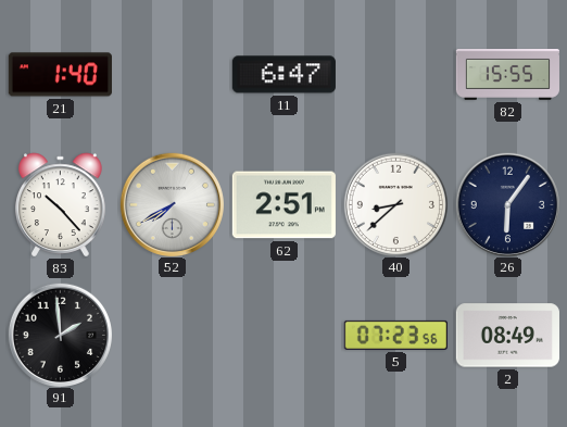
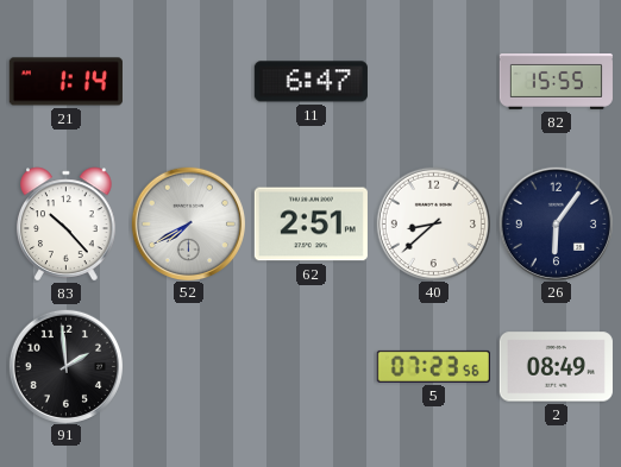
21: 1:40 -> 1:14 (65, 82)
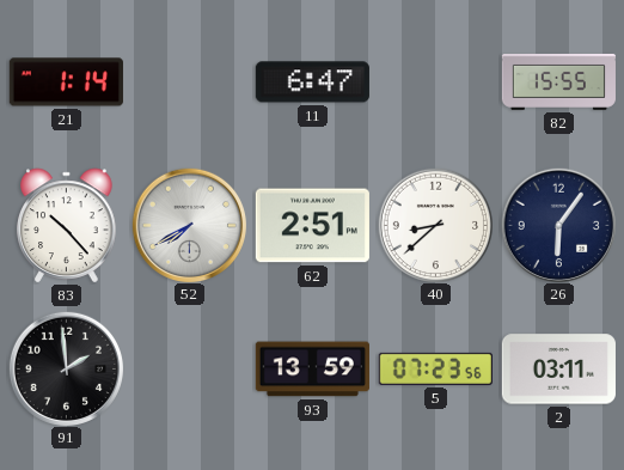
93: none -> 13:59 (312, 370)
2: 08:49 -> 03:11 (558, 370)
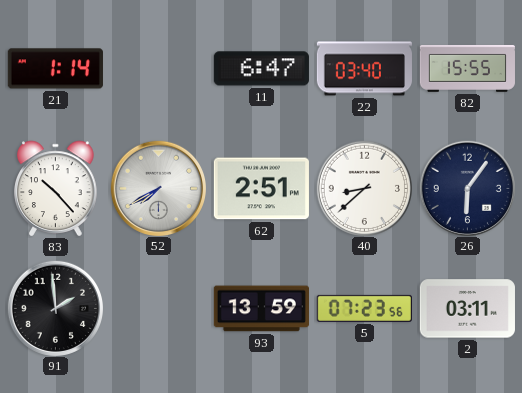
22: none -> 03:40 (364, 69)
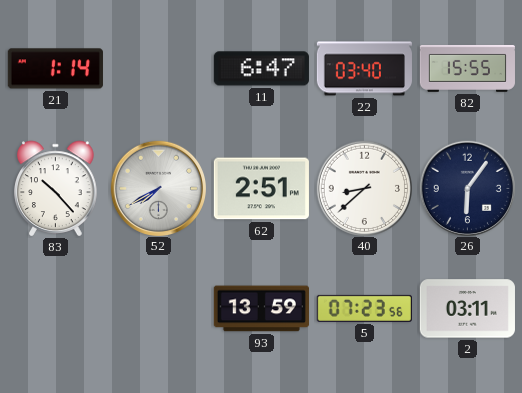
91: 1:59 -> none (55, 308)
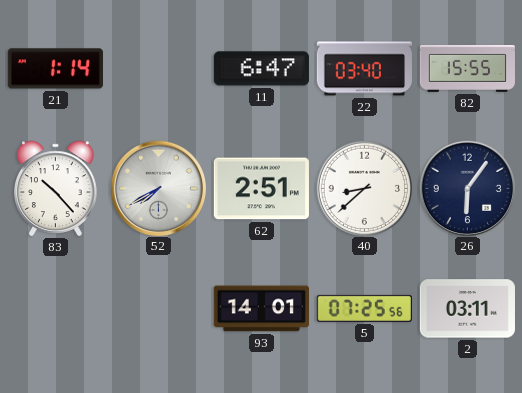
93: 13:59 -> 14:01 (261, 309)
5: 07:23 -> 07:25 (364, 308)
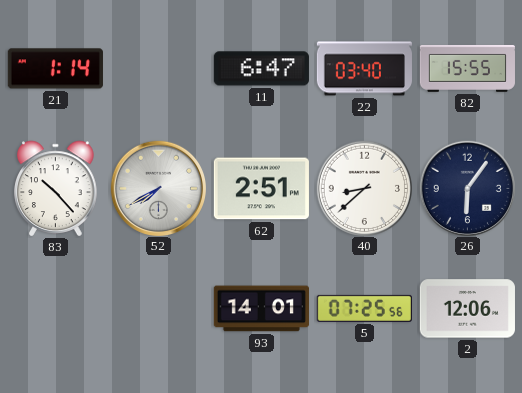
2: 03:11 -> 12:06 (467, 309)
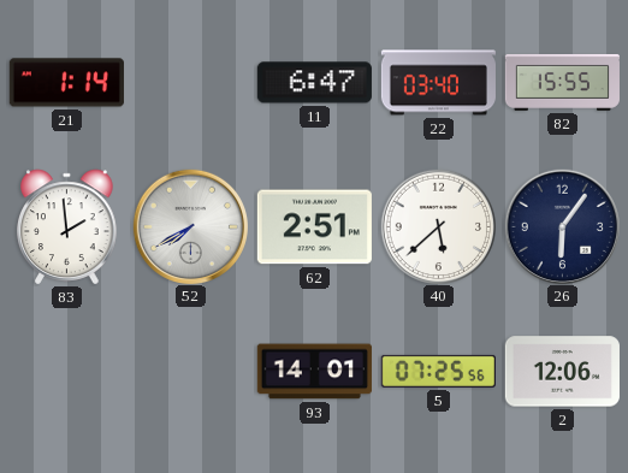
83: 10:23 -> 1:59 (67, 227)
40: 8:38 -> 5:38 (438, 226)
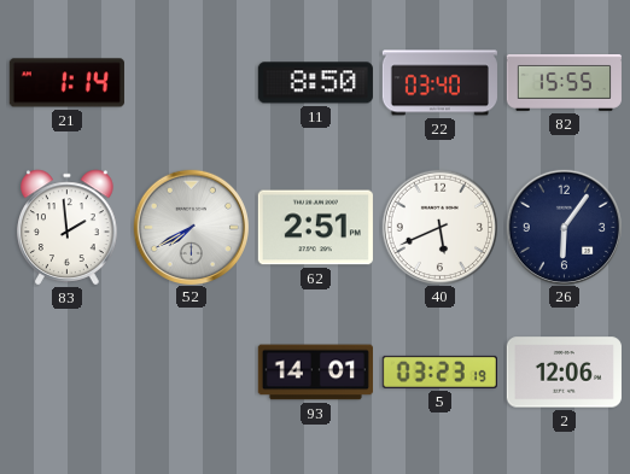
11: 6:47 -> 8:50 (315, 83)
40: 5:38 -> 5:41 (439, 227)
5: 07:25 -> 03:23 (439, 371)
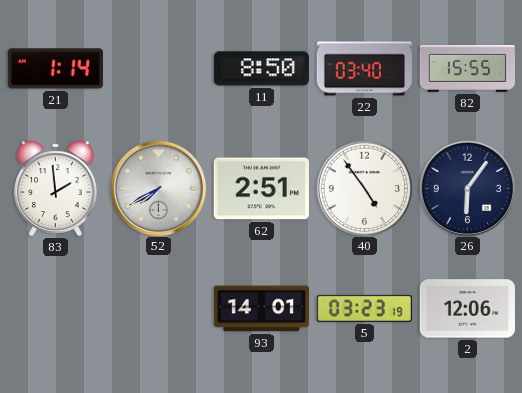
40: 5:41 -> 4:54 (364, 188)
